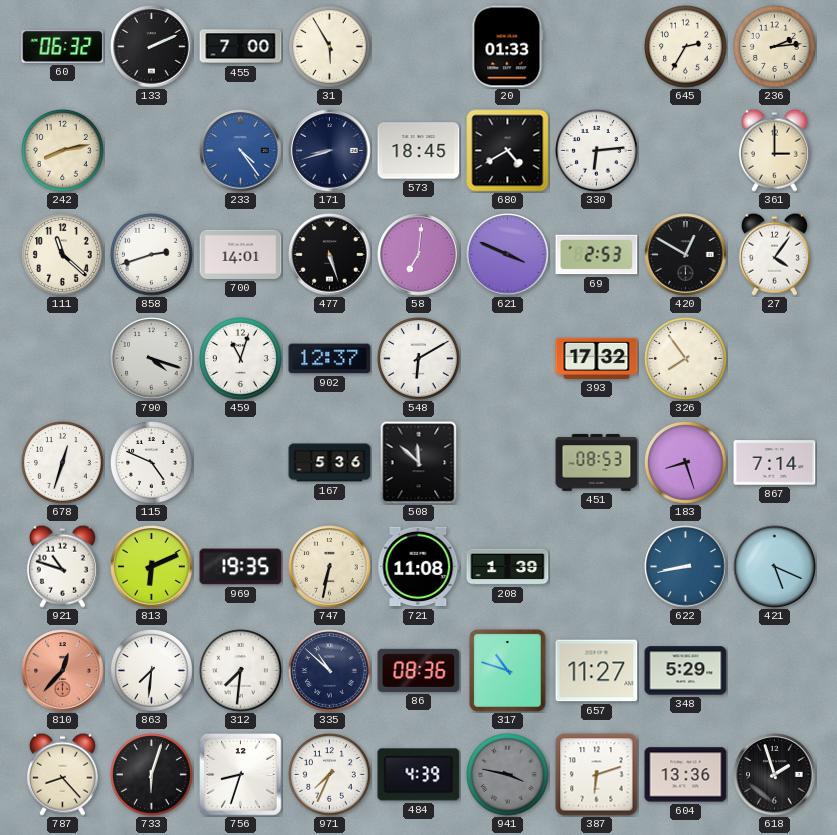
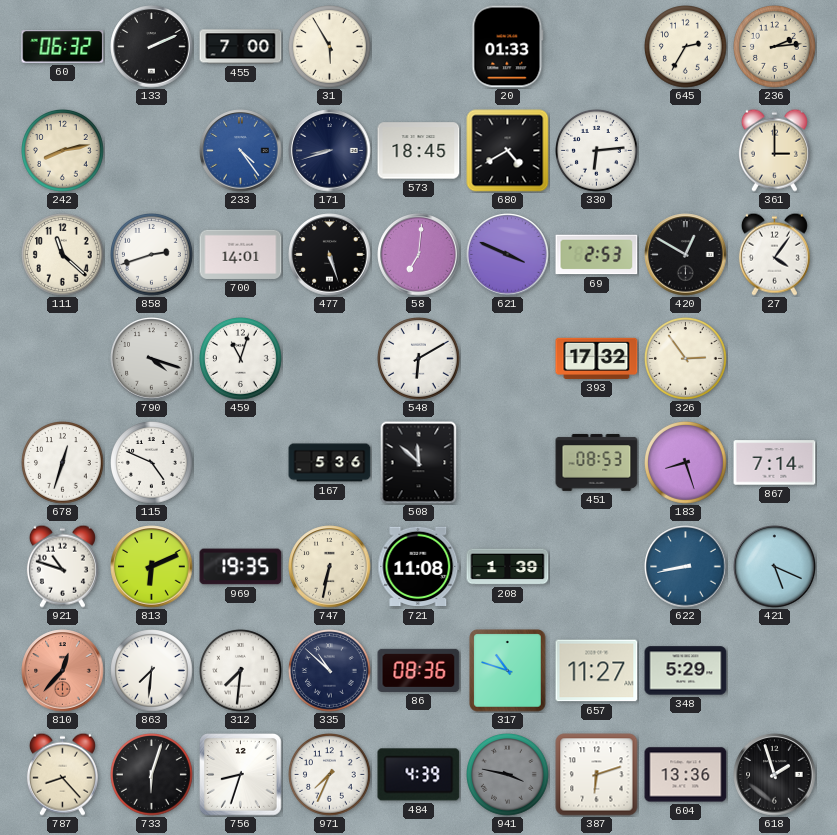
902: 12:37 -> none (330, 359)
326: 7:54 -> 2:54 (686, 359)
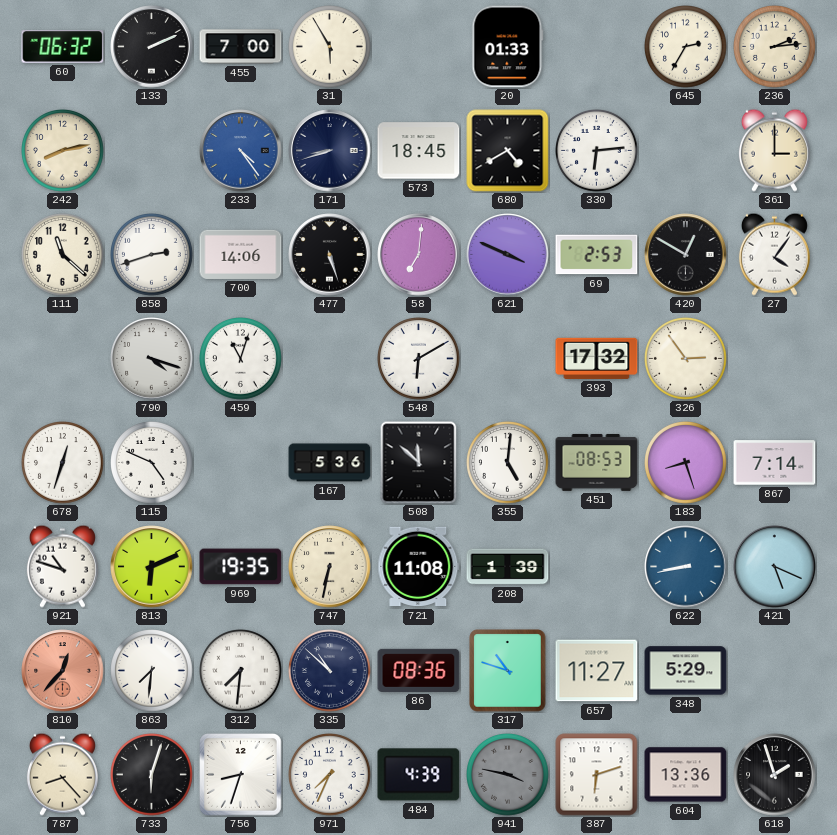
700: 14:01 -> 14:06 (241, 254)
355: none -> 5:01 (508, 463)
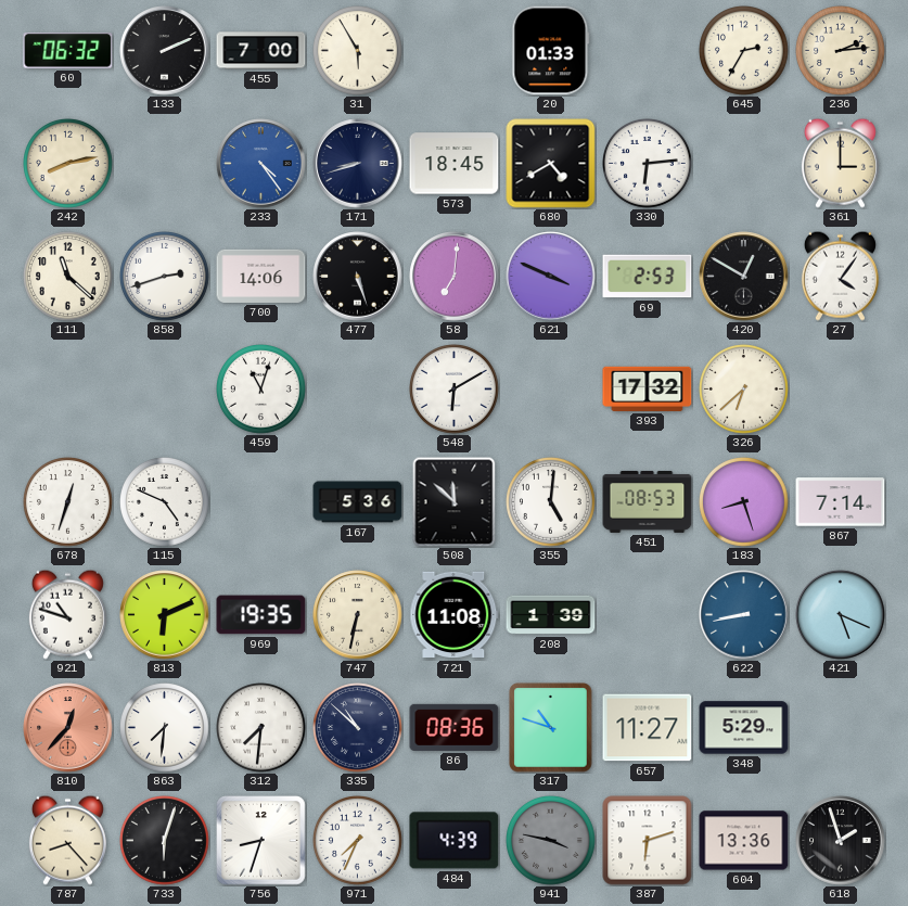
790: 4:18 -> none (152, 359)
326: 2:54 -> 6:38 (744, 390)
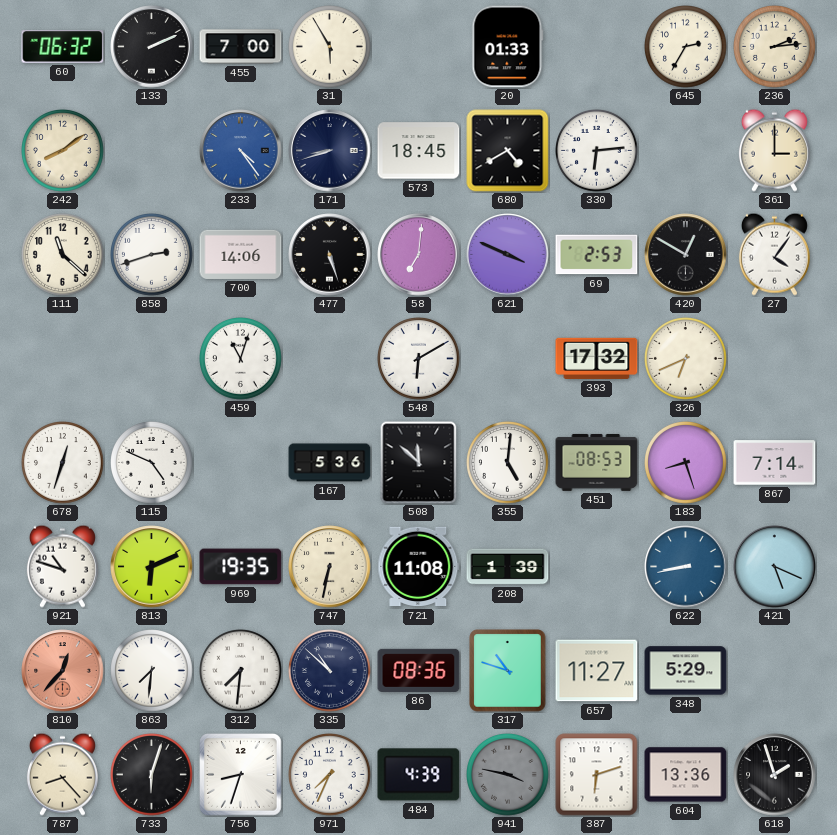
242: 8:13 -> 8:09 (63, 151)
326: 6:38 -> 6:41 (686, 359)
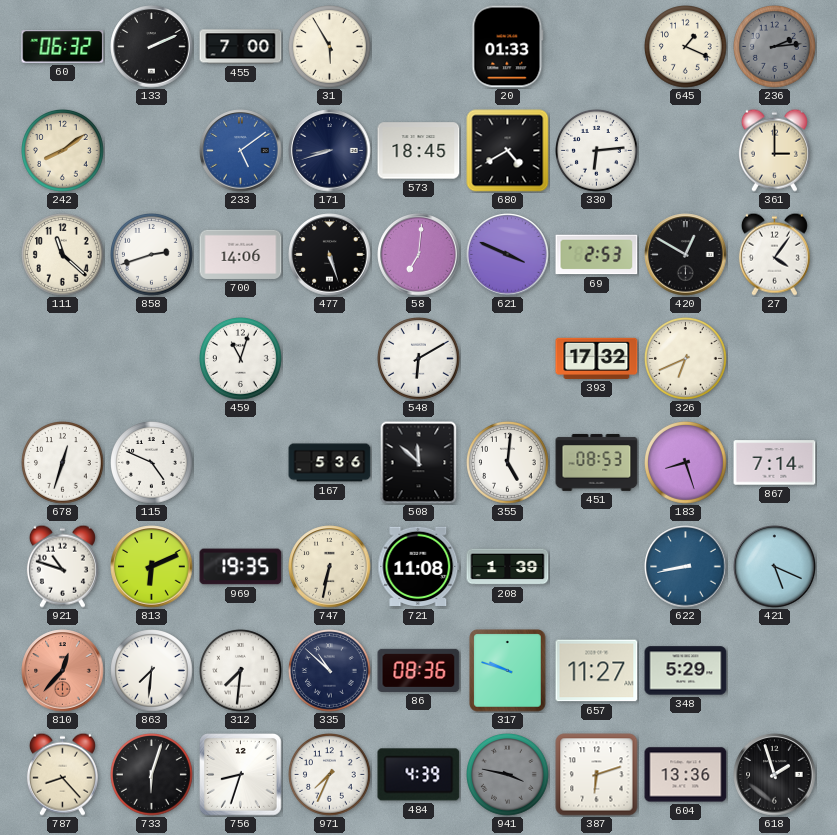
645: 2:35 -> 1:19 (686, 47)
236 dial: cream -> grey (775, 47)
233: 4:24 -> 5:09 (241, 151)
317: 10:48 -> 9:48 (508, 671)
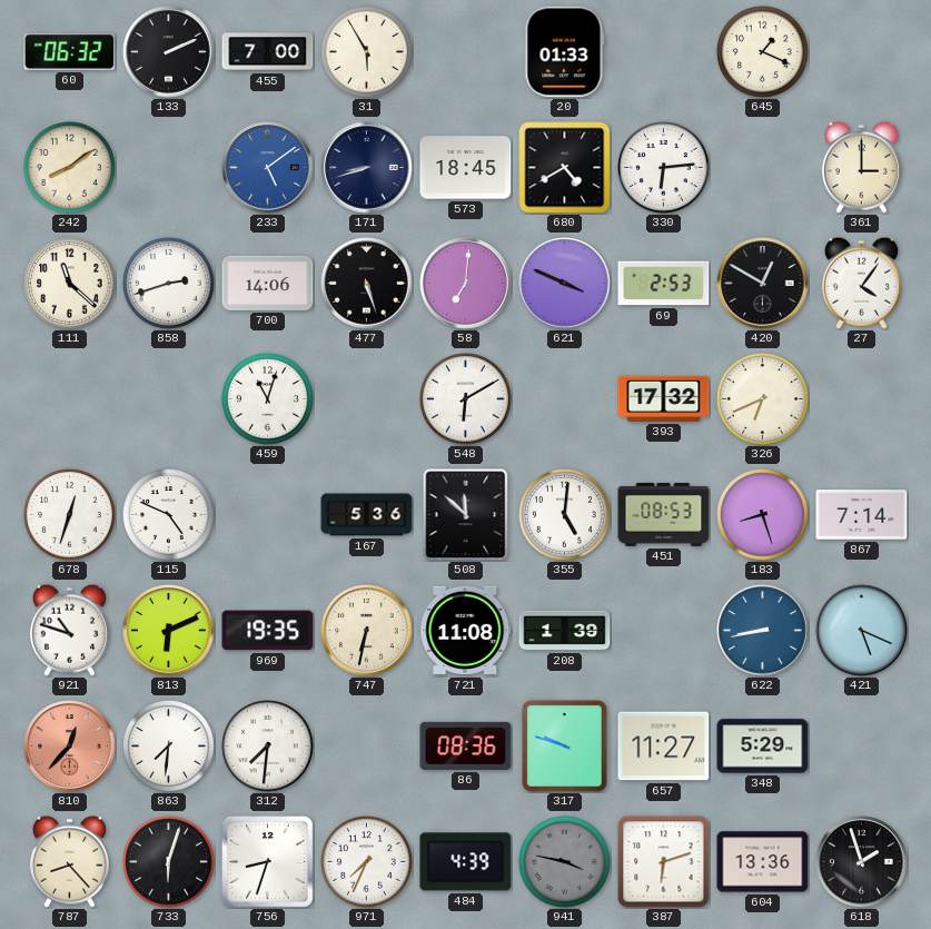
236: 2:14 -> none (775, 47)
335: 10:52 -> none (330, 671)
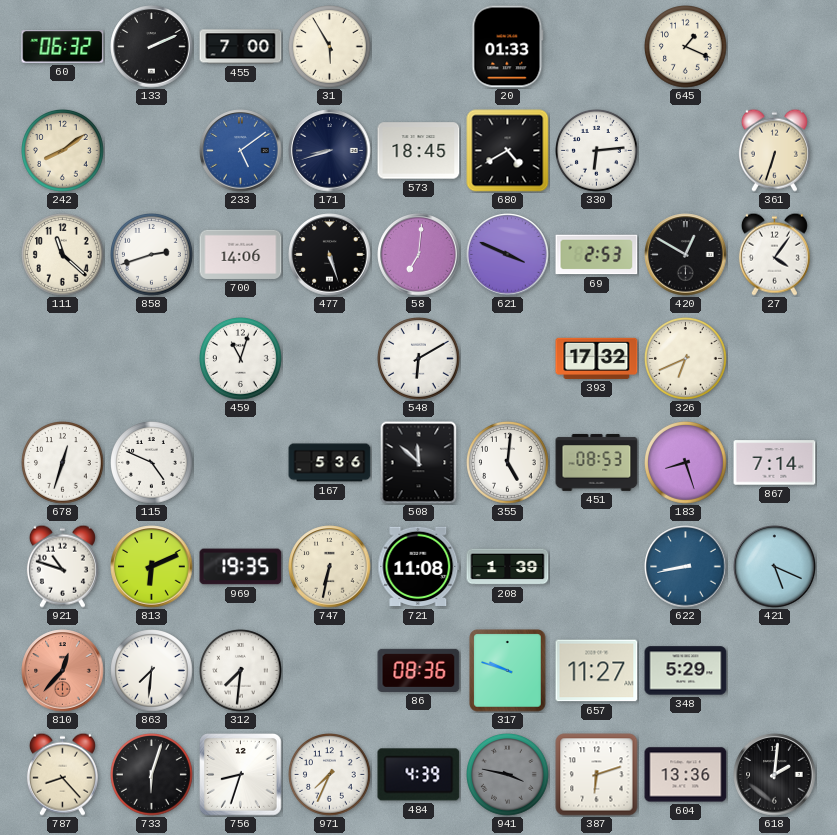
361: 3:00 -> 6:33 (774, 150)
618: 1:57 -> 2:01 (775, 775)
